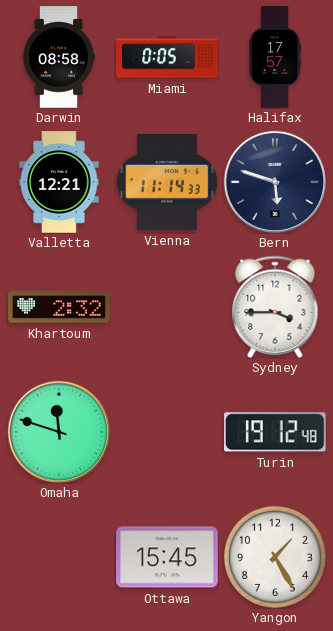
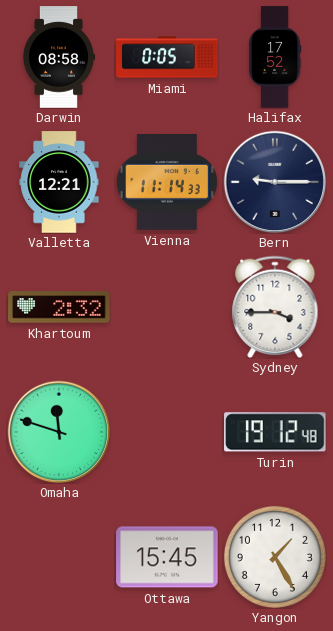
Halifax: 17:57 -> 17:52 (276, 57)
Bern: 5:48 -> 9:15 (275, 182)
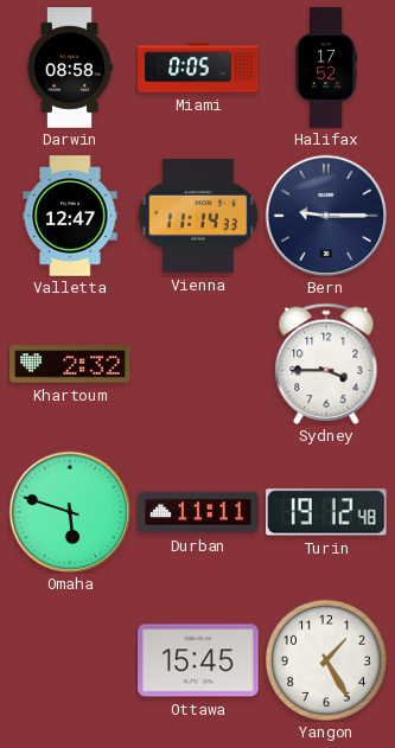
Valletta: 12:21 -> 12:47 (70, 216)
Omaha: 11:48 -> 5:48 (70, 512)
Durban: none -> 11:11 (198, 512)
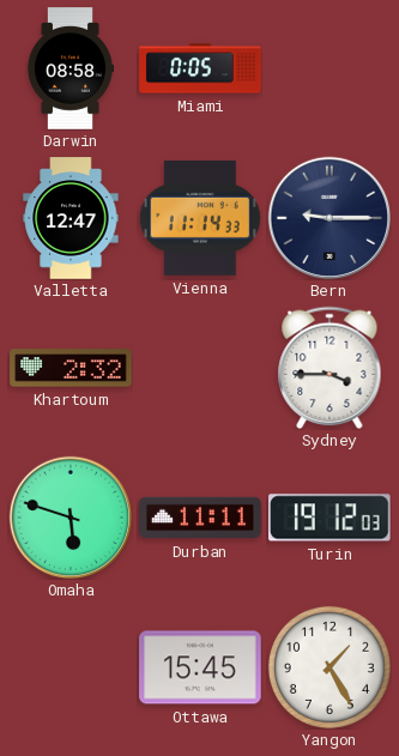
Halifax: 17:52 -> none (327, 68)
Turin: 19:12:48 -> 19:12:03 (331, 518)
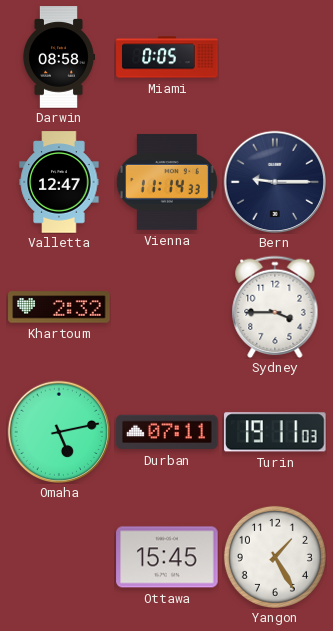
Omaha: 5:48 -> 5:13 (59, 432)
Durban: 11:11 -> 07:11 (167, 432)
Turin: 19:12 -> 19:11 (276, 432)
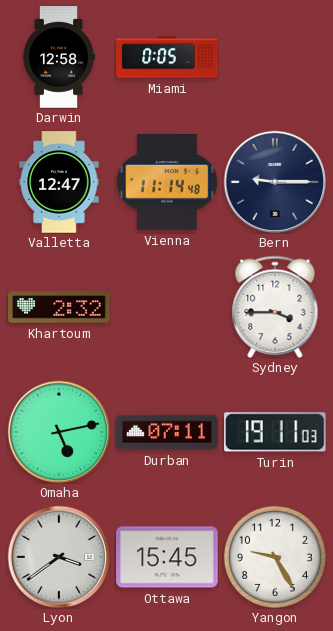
Darwin: 08:58 -> 12:58 (58, 57)
Vienna: 11:14:33 -> 11:14:48 (167, 182)
Lyon: none -> 3:39 (59, 557)
Yangon: 1:25 -> 9:25 (275, 557)
